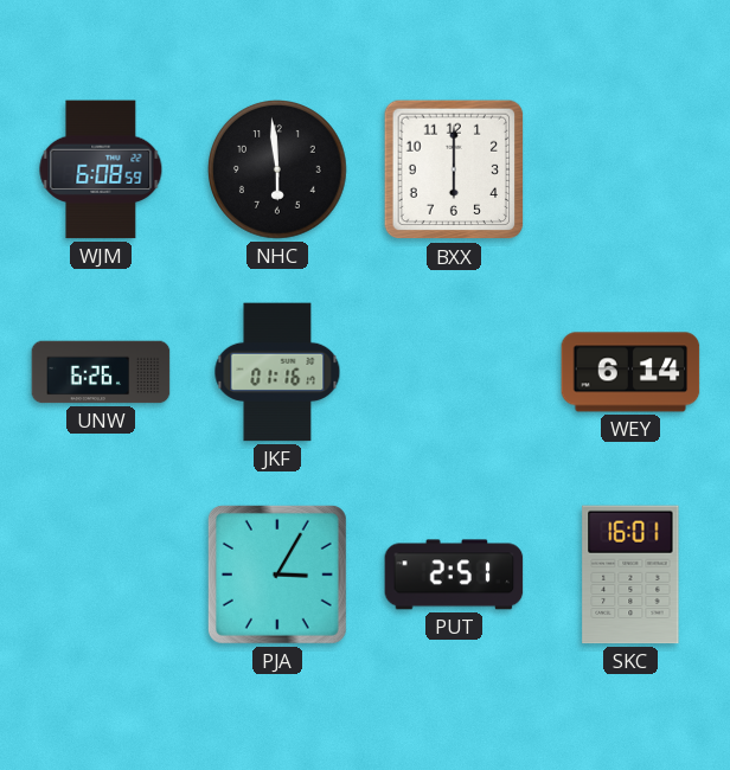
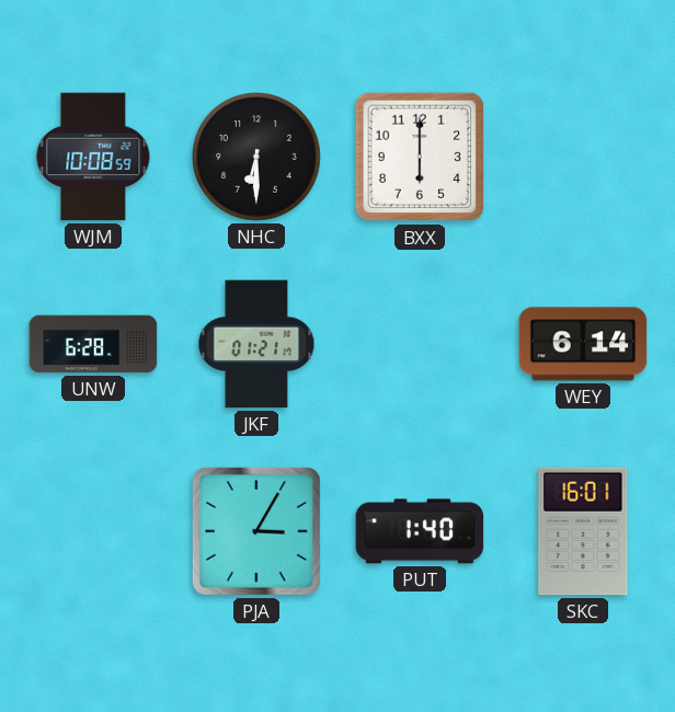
WJM: 6:08 -> 10:08 (93, 157)
NHC: 5:59 -> 6:30 (258, 158)
UNW: 6:26 -> 6:28 (93, 344)
JKF: 01:16 -> 01:21 (256, 344)
PUT: 2:51 -> 1:40 (420, 531)
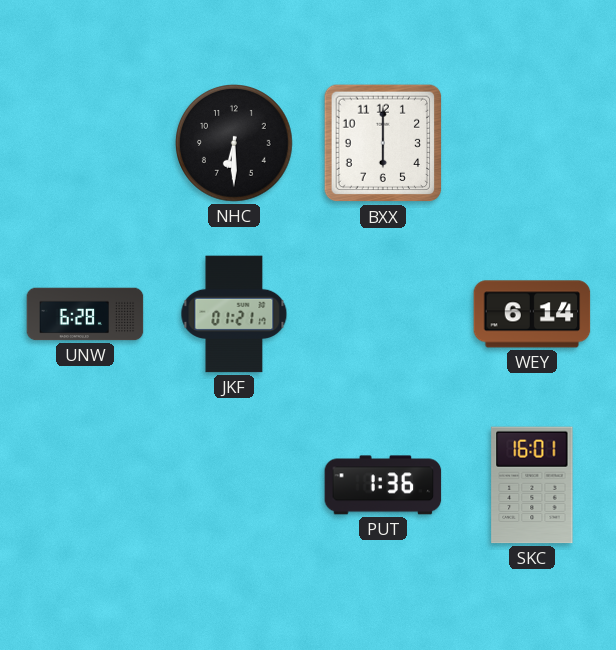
WJM: 10:08 -> none (93, 157)
PJA: 3:05 -> none (256, 531)
PUT: 1:40 -> 1:36 (383, 485)
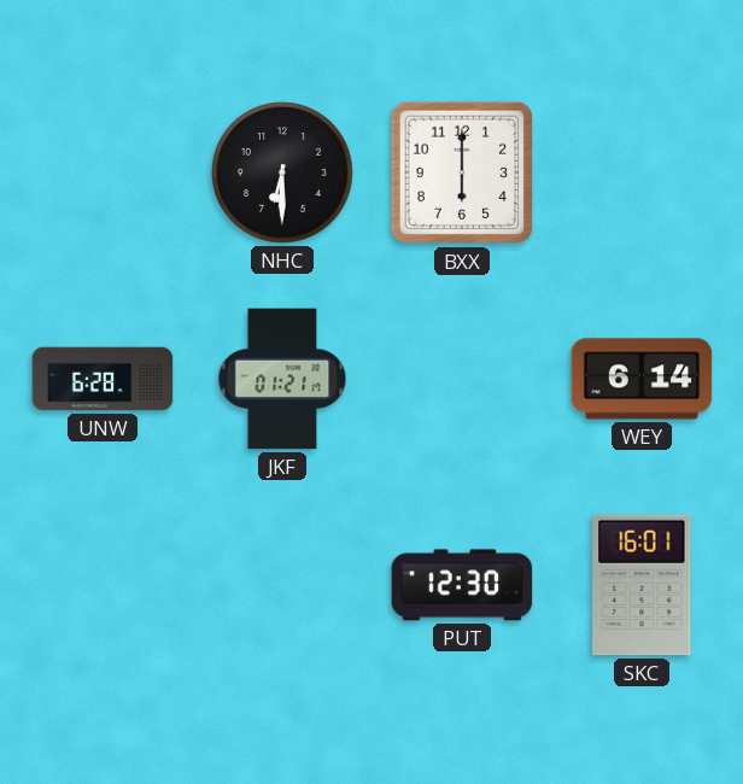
PUT: 1:36 -> 12:30 (462, 585)
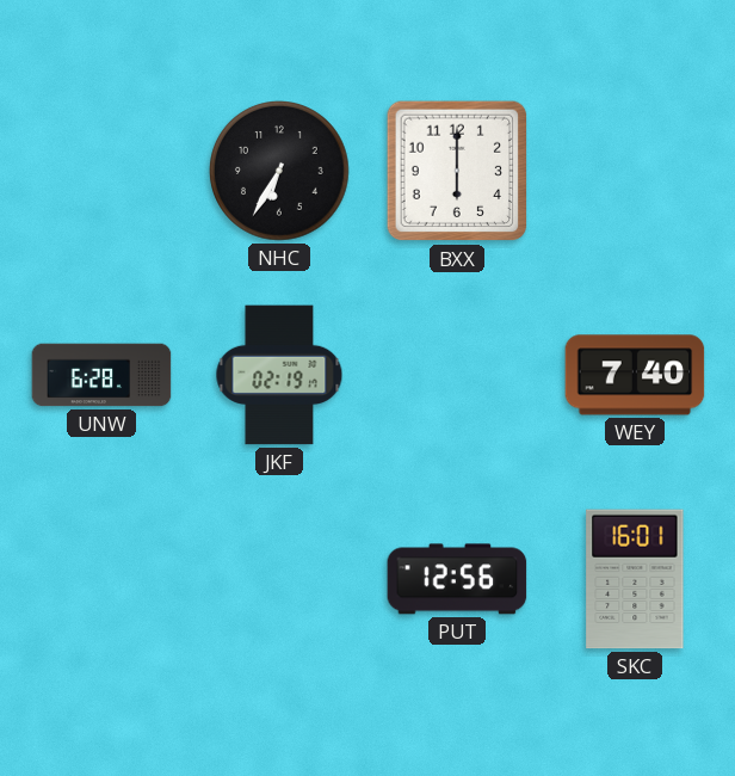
NHC: 6:30 -> 6:35 (280, 172)
JKF: 01:21 -> 02:19 (279, 375)
WEY: 6:14 -> 7:40 (635, 375)
PUT: 12:30 -> 12:56 (457, 579)
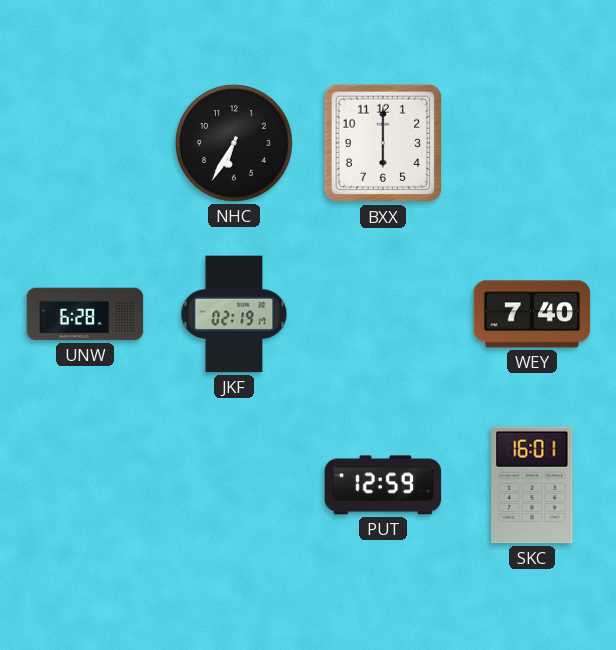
PUT: 12:56 -> 12:59 (383, 485)
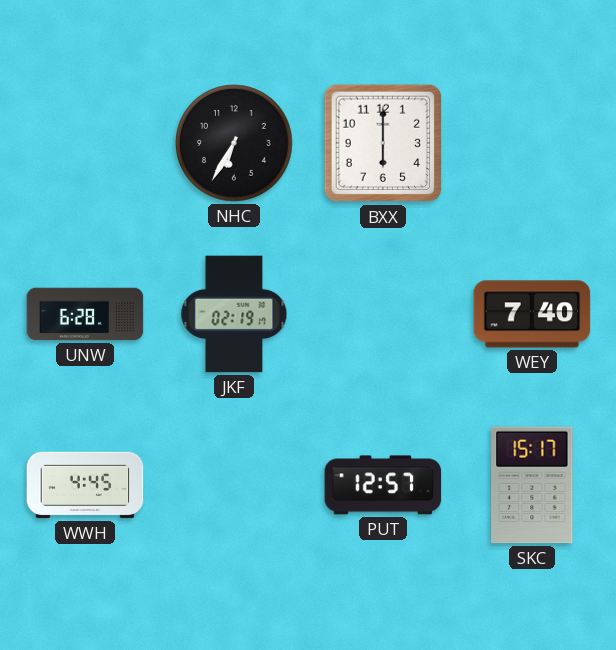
WWH: none -> 4:45 (85, 485)
PUT: 12:59 -> 12:57 (383, 485)
SKC: 16:01 -> 15:17 (532, 485)
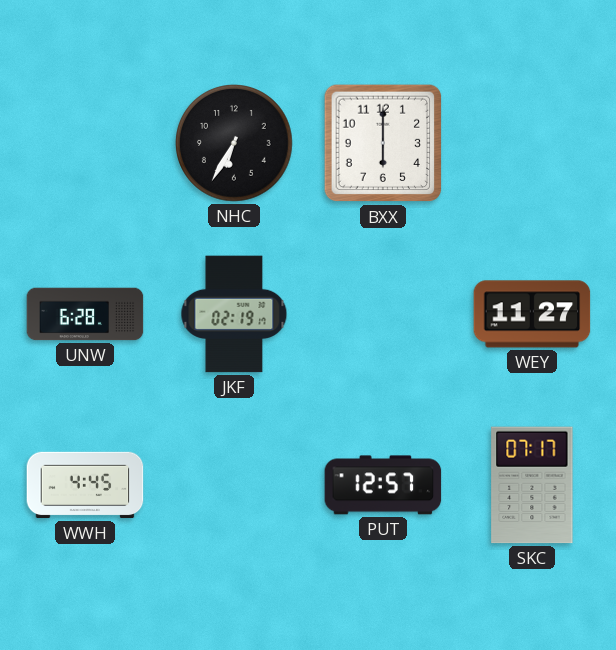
WEY: 7:40 -> 11:27 (532, 314)
SKC: 15:17 -> 07:17 (532, 485)
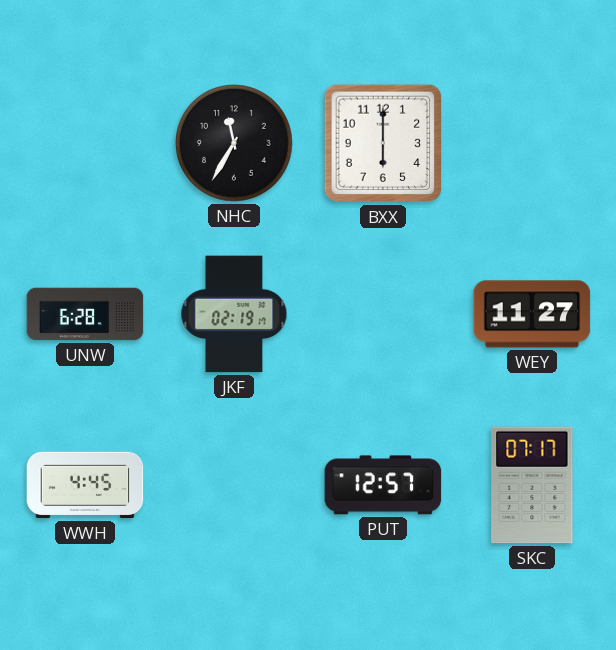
NHC: 6:35 -> 11:35 (235, 144)
